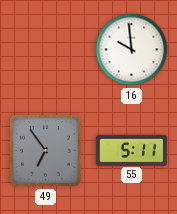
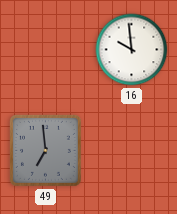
49: 6:54 -> 6:59 (45, 150)
55: 5:11 -> none (131, 150)
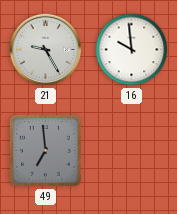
21: none -> 9:25 (46, 50)
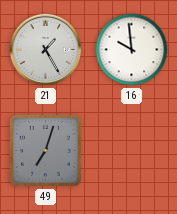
21: 9:25 -> 1:25 (46, 50)
49: 6:59 -> 7:03 (45, 150)
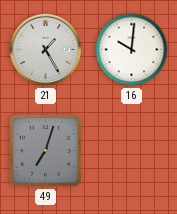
16: 9:59 -> 10:01 (132, 50)
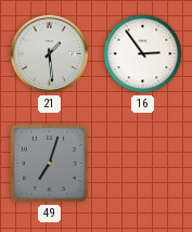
21: 1:25 -> 1:29 (50, 54)
16: 10:01 -> 2:54 (143, 54)
